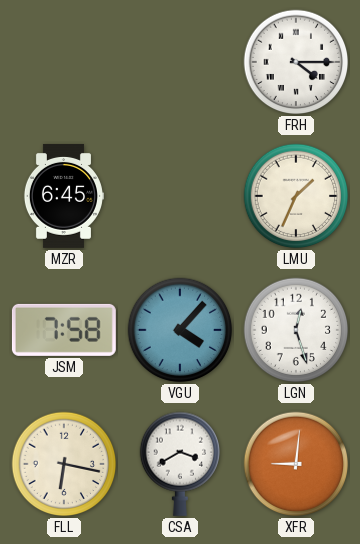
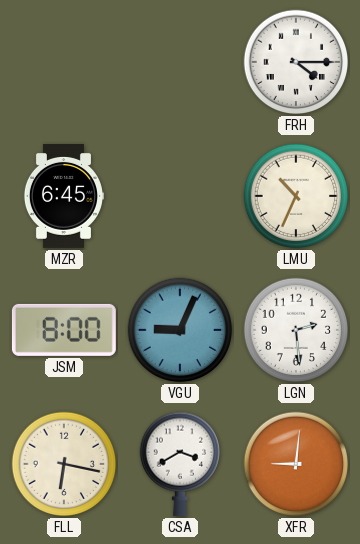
LMU: 1:34 -> 10:34 (296, 196)
JSM: 7:58 -> 8:00 (64, 330)
VGU: 4:07 -> 9:04 (180, 330)
LGN: 12:27 -> 2:29 (296, 330)
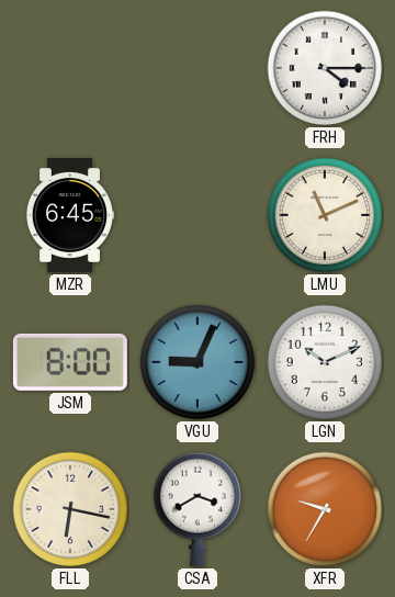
LMU: 10:34 -> 11:11 (325, 215)
LGN: 2:29 -> 10:11 (325, 362)
XFR: 9:01 -> 9:35 (325, 509)
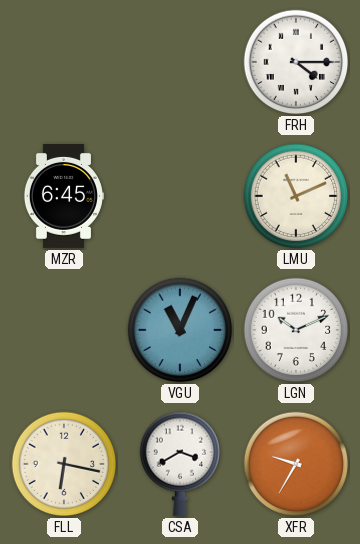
JSM: 8:00 -> none (70, 362)
VGU: 9:04 -> 11:04 (180, 330)
